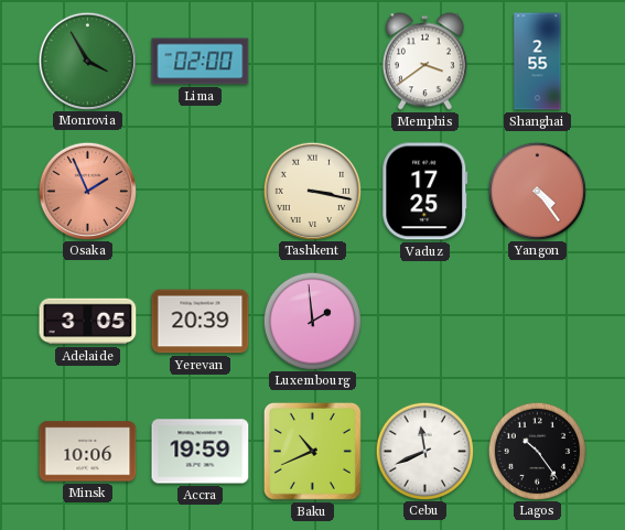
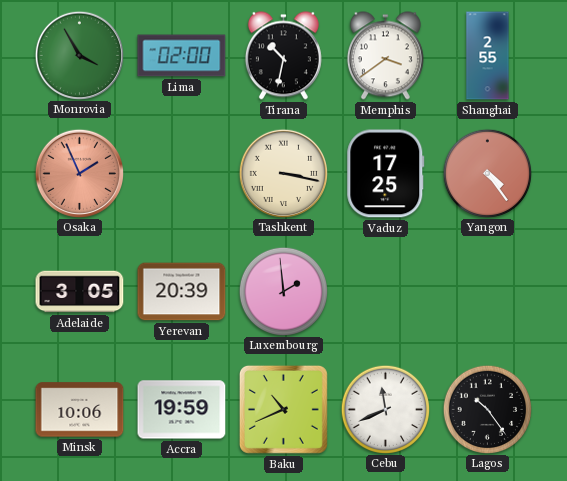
Tirana: none -> 10:32 (283, 56)
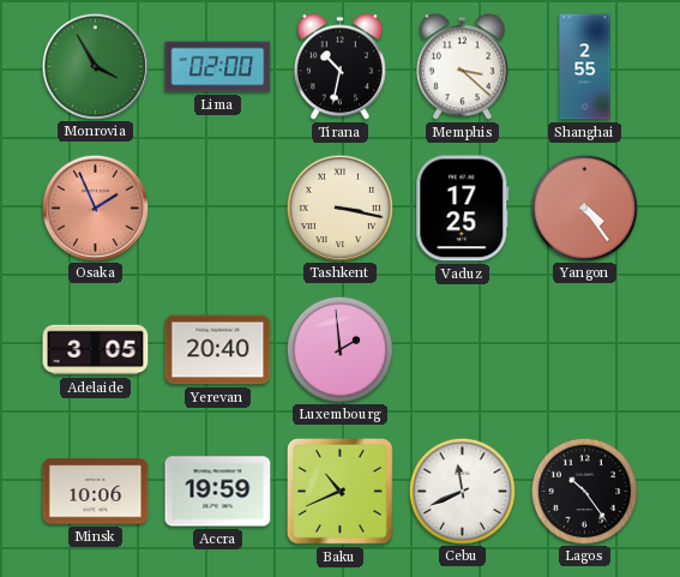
Memphis: 3:39 -> 3:22 (462, 67)
Yerevan: 20:39 -> 20:40 (218, 350)
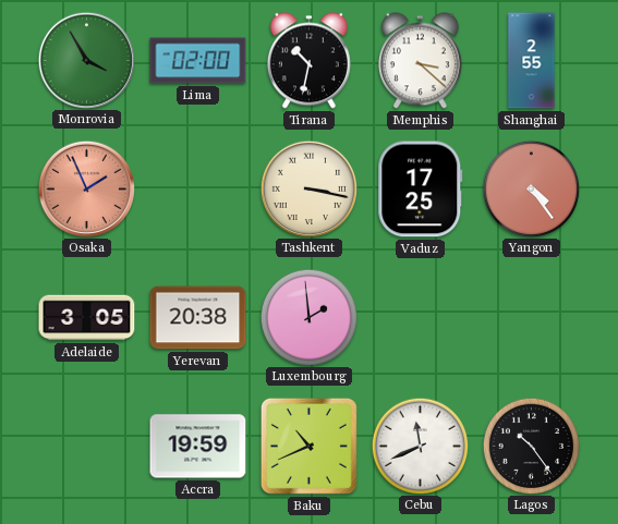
Yerevan: 20:40 -> 20:38 (198, 318)
Minsk: 10:06 -> none (96, 492)
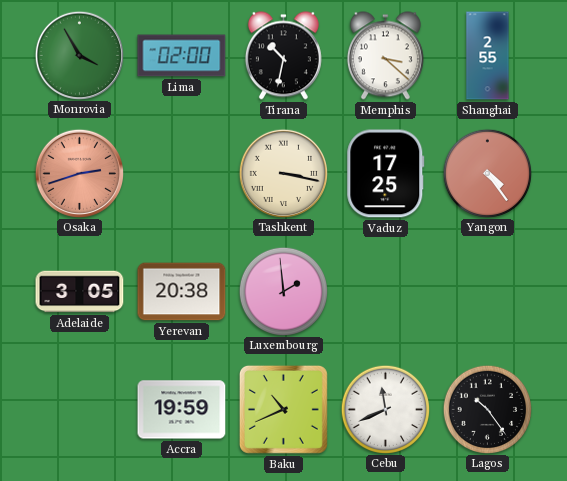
Osaka: 1:56 -> 2:42 (79, 173)
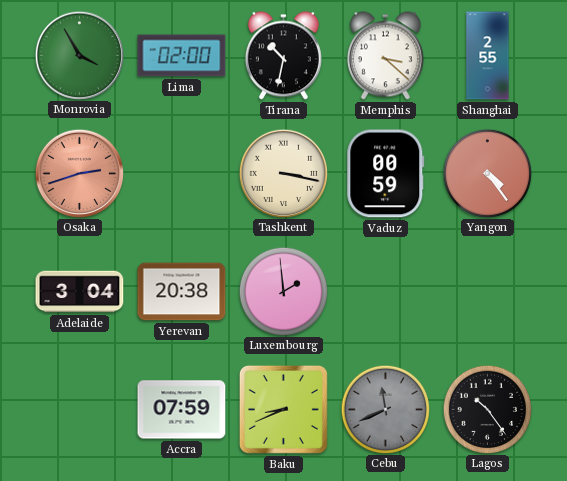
Vaduz: 17:25 -> 00:59 (386, 174)
Adelaide: 3:05 -> 3:04 (80, 292)
Accra: 19:59 -> 07:59 (182, 410)
Baku: 10:41 -> 8:41 (283, 409)
Cebu dial: white -> grey (385, 409)
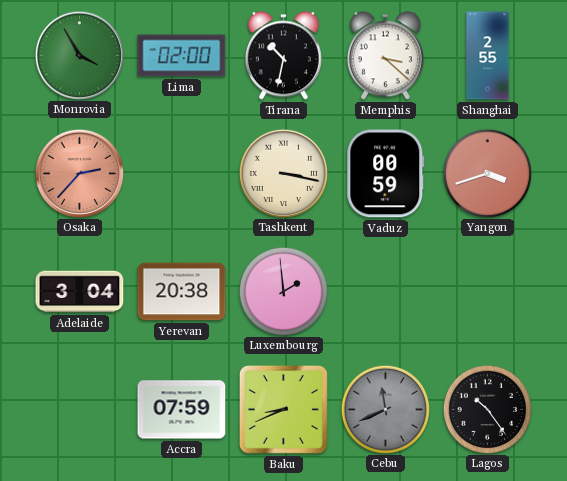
Osaka: 2:42 -> 2:37 (79, 173)
Yangon: 4:24 -> 3:42 (487, 173)
